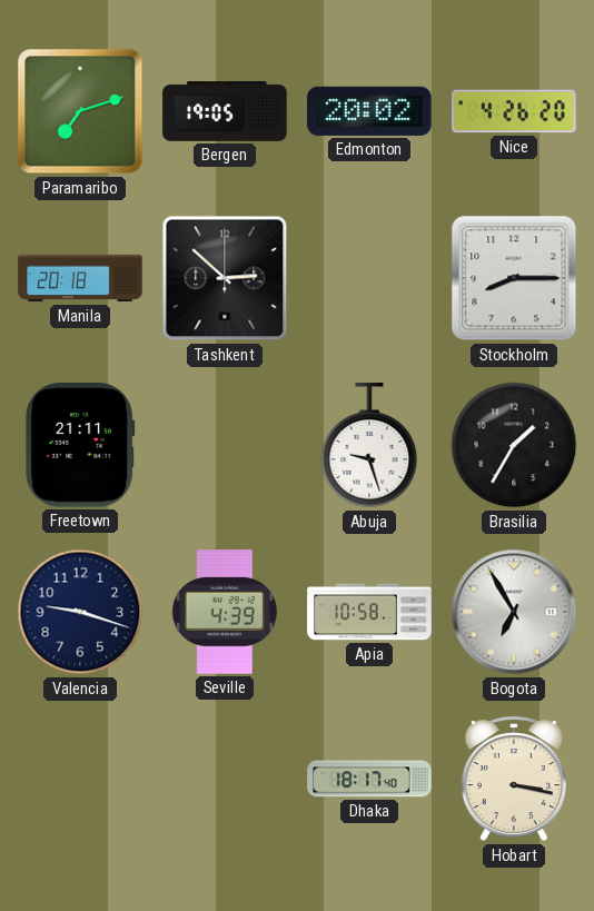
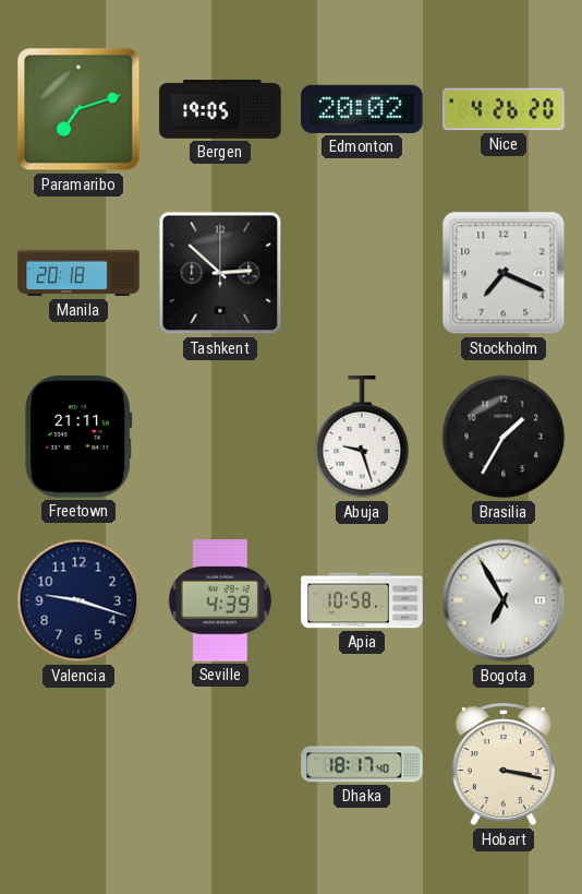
Stockholm: 8:15 -> 7:19 (504, 273)
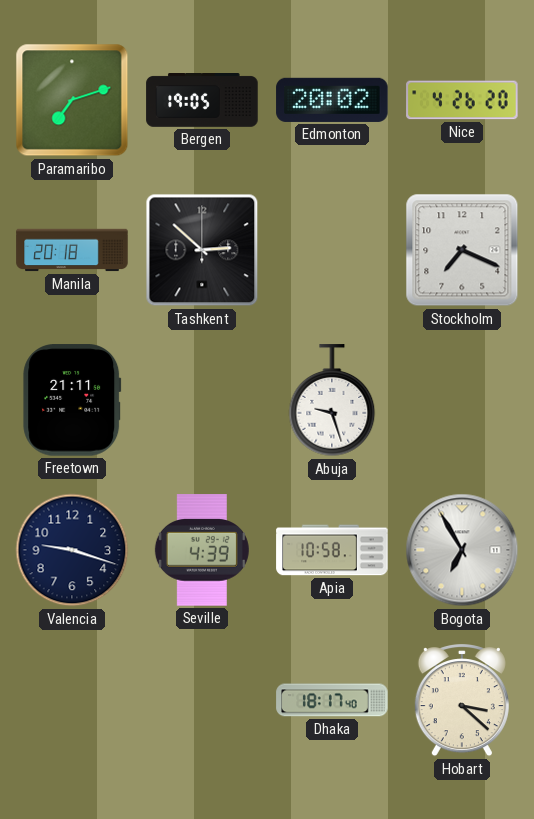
Brasilia: 1:35 -> none (504, 437)
Hobart: 3:17 -> 3:22 (462, 701)
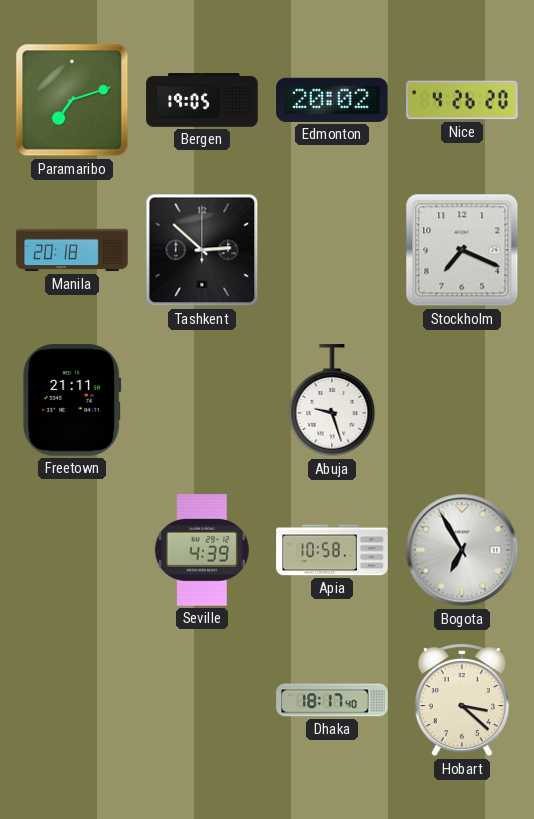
Valencia: 9:18 -> none (72, 550)
